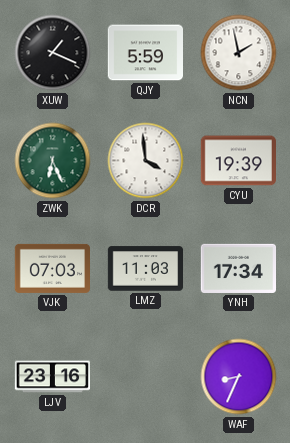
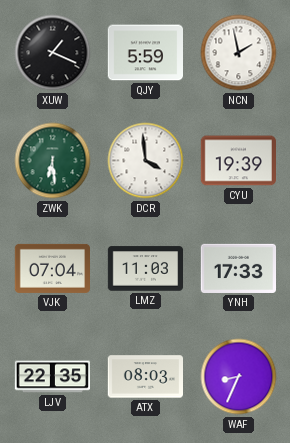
ZWK: 6:26 -> 6:29 (53, 161)
VJK: 07:03 -> 07:04 (52, 268)
YNH: 17:34 -> 17:33 (238, 268)
LJV: 23:16 -> 22:35 (52, 377)
ATX: none -> 08:03 (145, 377)
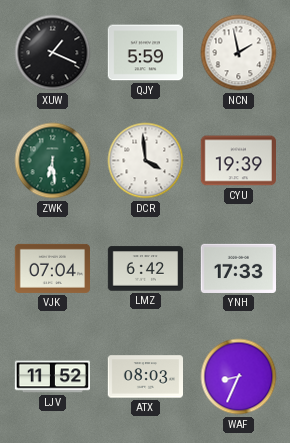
LMZ: 11:03 -> 6:42 (145, 269)
LJV: 22:35 -> 11:52 (52, 377)
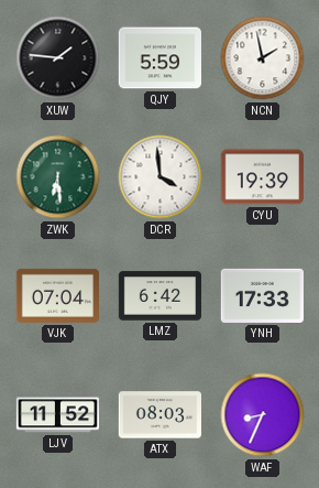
XUW: 1:19 -> 1:46 (58, 58)
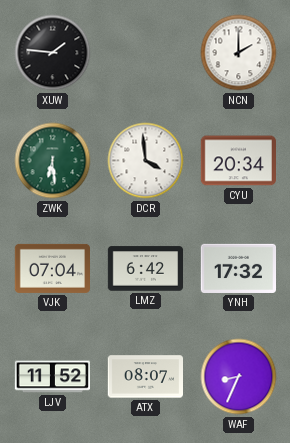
QJY: 5:59 -> none (159, 58)
NCN: 1:58 -> 2:00 (239, 53)
CYU: 19:39 -> 20:34 (238, 161)
YNH: 17:33 -> 17:32 (238, 268)
ATX: 08:03 -> 08:07 (145, 377)
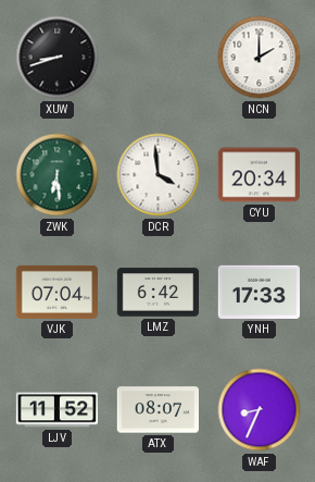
XUW: 1:46 -> 8:42 (58, 58)
YNH: 17:32 -> 17:33 (259, 292)
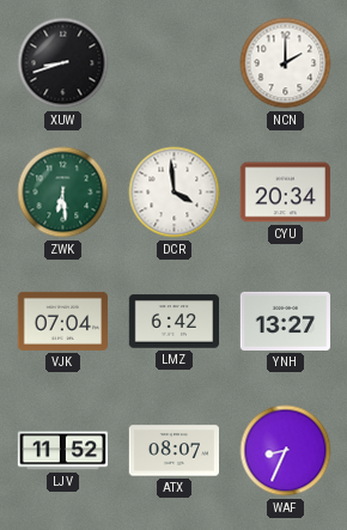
YNH: 17:33 -> 13:27 (285, 321)
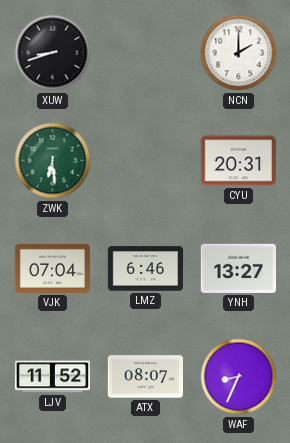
DCR: 3:59 -> none (175, 193)
CYU: 20:34 -> 20:31 (238, 161)
LMZ: 6:42 -> 6:46 (145, 269)
